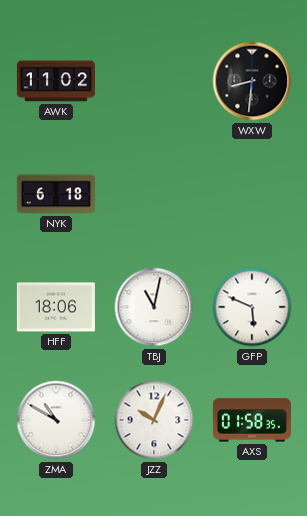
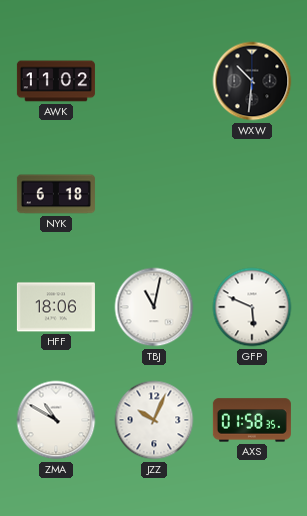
WXW: 8:31 -> 10:31 (252, 81)
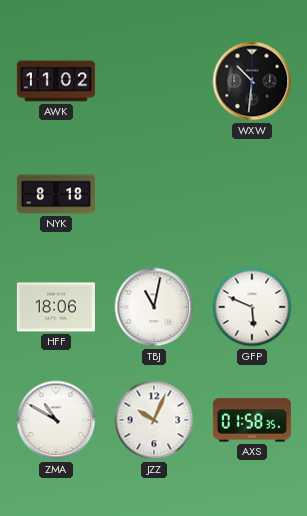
NYK: 6:18 -> 8:18 (56, 194)
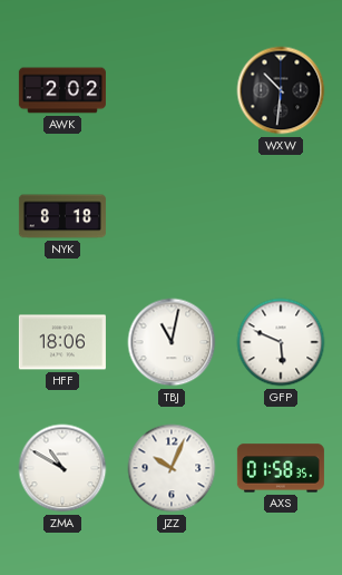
AWK: 11:02 -> 2:02 (62, 90)
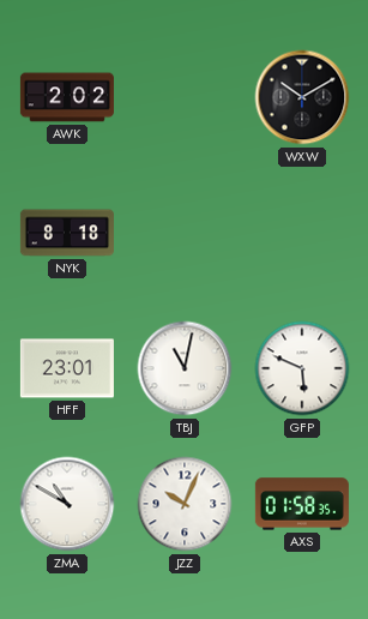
WXW: 10:31 -> 10:10 (302, 97)
HFF: 18:06 -> 23:01 (67, 368)
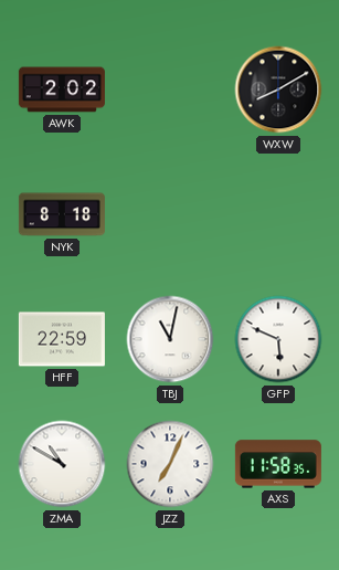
WXW: 10:10 -> 8:10 (278, 89)
HFF: 23:01 -> 22:59 (62, 339)
JZZ: 10:04 -> 7:04 (170, 464)
AXS: 01:58 -> 11:58 (278, 464)
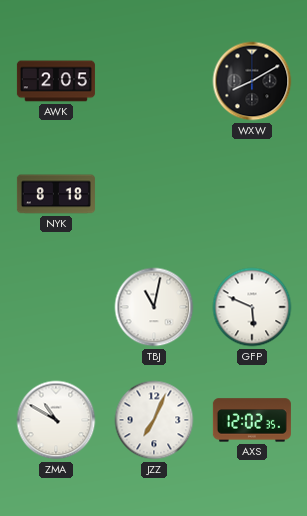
AWK: 2:02 -> 2:05 (56, 81)
HFF: 22:59 -> none (62, 339)
AXS: 11:58 -> 12:02 (252, 420)
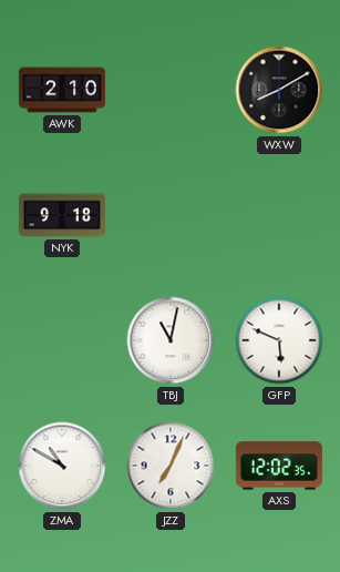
AWK: 2:05 -> 2:10 (62, 90)
NYK: 8:18 -> 9:18 (62, 215)
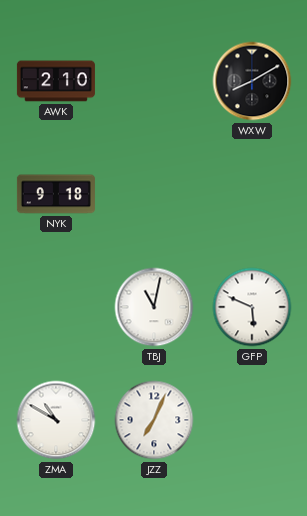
AXS: 12:02 -> none (279, 466)
